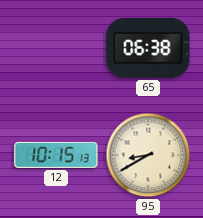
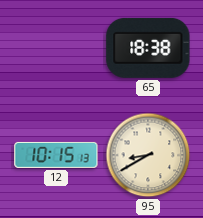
65: 06:38 -> 18:38 (148, 48)
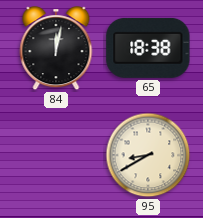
84: none -> 12:02 (56, 49)
12: 10:15 -> none (56, 155)
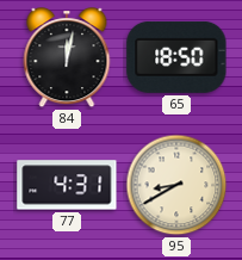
65: 18:38 -> 18:50 (176, 57)
77: none -> 4:31 (67, 185)
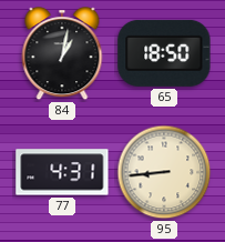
84: 12:02 -> 1:02 (62, 54)
95: 8:40 -> 8:44 (164, 172)
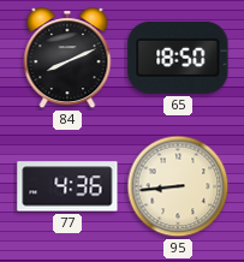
84: 1:02 -> 8:11 (67, 59)
77: 4:31 -> 4:36 (67, 186)
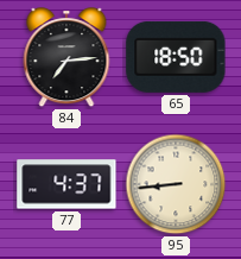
84: 8:11 -> 7:14 (66, 58)
77: 4:36 -> 4:37 (66, 184)
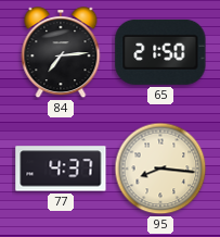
65: 18:50 -> 21:50 (160, 52)
95: 8:44 -> 8:16 (160, 169)
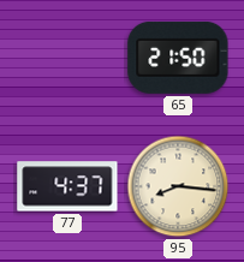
84: 7:14 -> none (61, 53)
